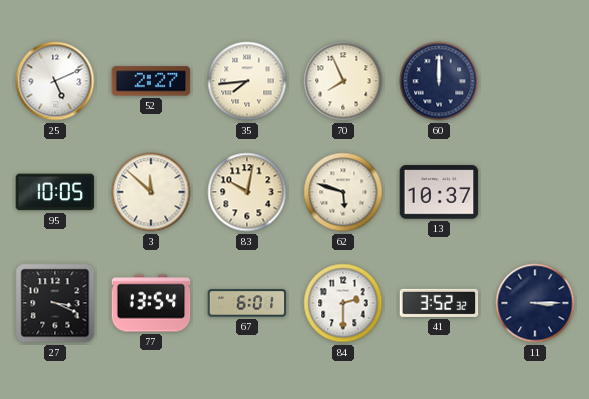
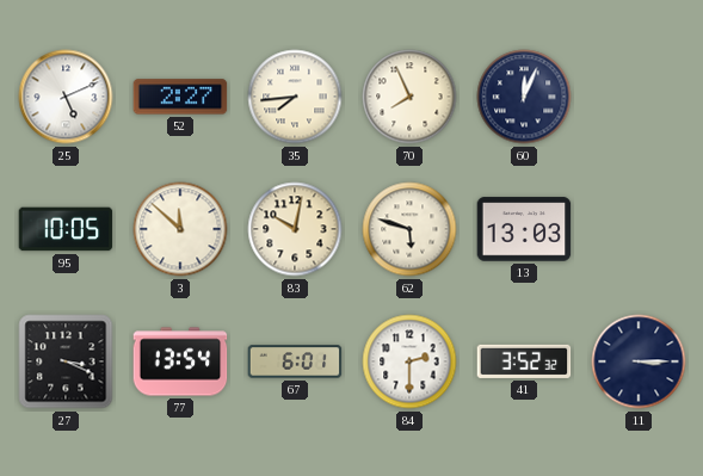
60: 12:00 -> 12:04 (524, 97)
13: 10:37 -> 13:03 (524, 229)
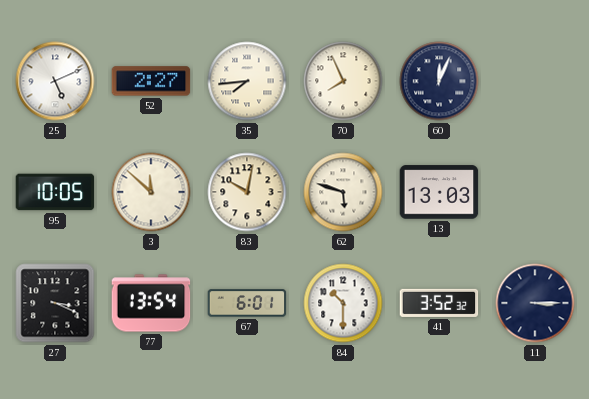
84: 2:30 -> 10:30 (343, 303)
